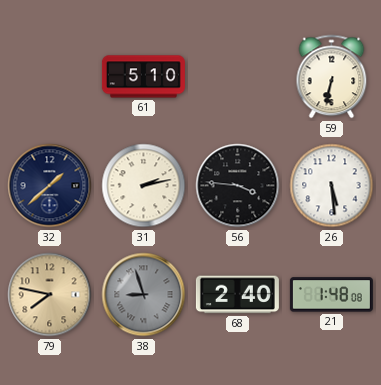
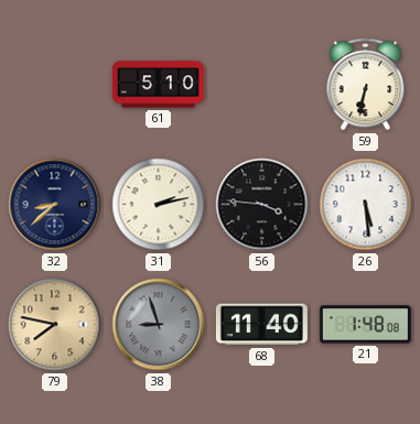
32: 1:38 -> 8:38 (55, 205)
68: 2:40 -> 11:40 (261, 325)
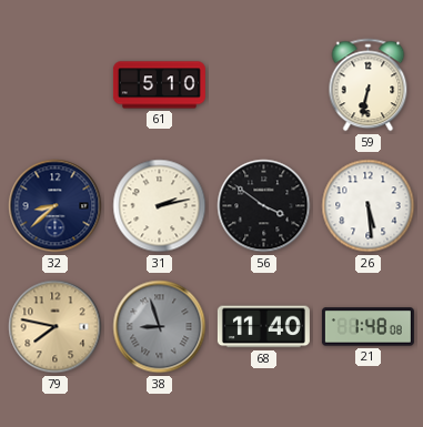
56: 3:46 -> 3:51 (264, 206)
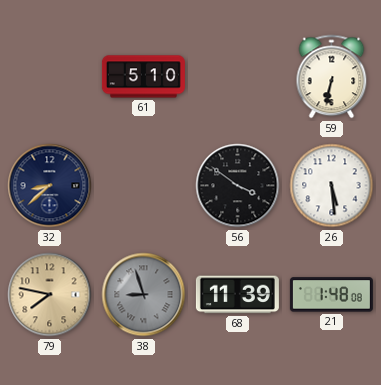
31: 2:13 -> none (160, 206)
68: 11:40 -> 11:39 (237, 295)
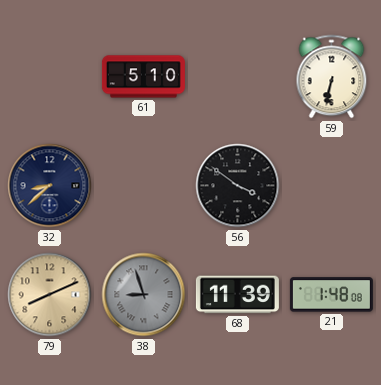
26: 5:29 -> none (332, 186)
79: 7:47 -> 8:11 (50, 295)
